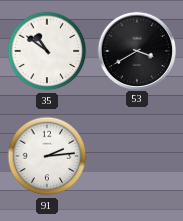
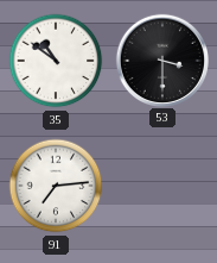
53: 3:40 -> 3:30 (161, 60)
91: 2:14 -> 7:14 (56, 186)
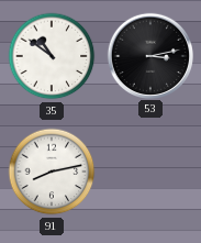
53: 3:30 -> 3:13 (149, 55)
91: 7:14 -> 8:13 (52, 172)
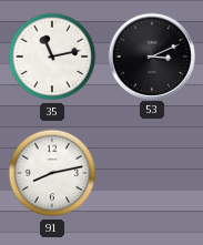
35: 10:51 -> 11:13 (52, 57)
53: 3:13 -> 3:11 (151, 55)
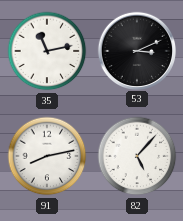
82: none -> 5:07 (137, 156)
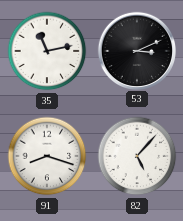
91: 8:13 -> 8:18 (47, 156)
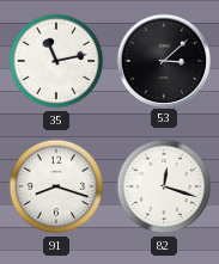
53: 3:11 -> 3:08 (163, 60)
82: 5:07 -> 12:18 (164, 186)
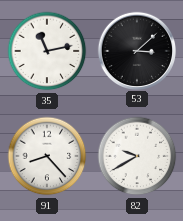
91: 8:18 -> 8:23 (47, 156)
82: 12:18 -> 9:40 (137, 156)
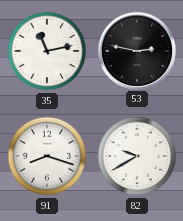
53: 3:08 -> 2:47 (136, 50)
91: 8:23 -> 8:18 (47, 156)
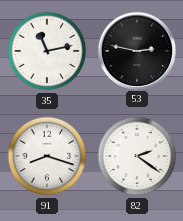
82: 9:40 -> 2:21 (137, 156)
